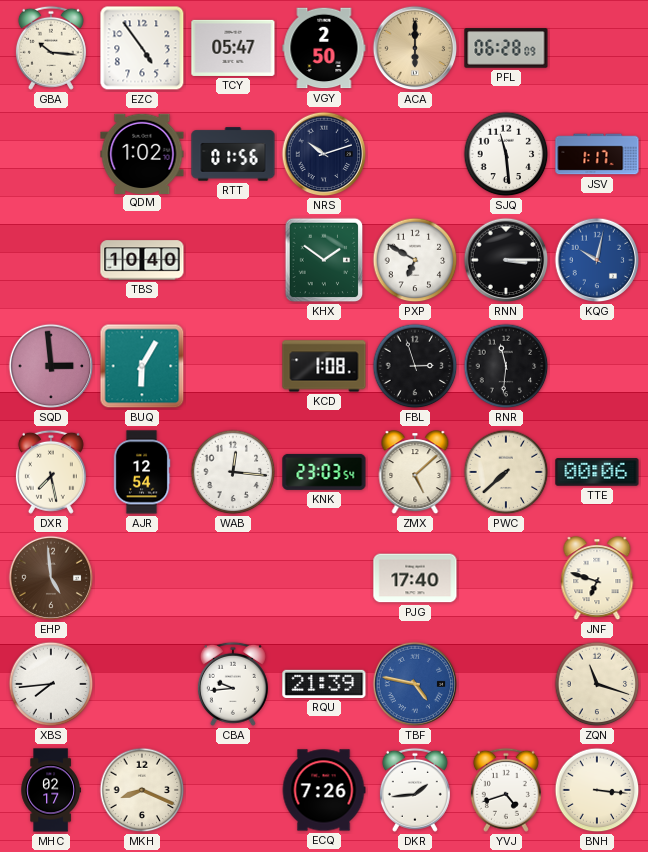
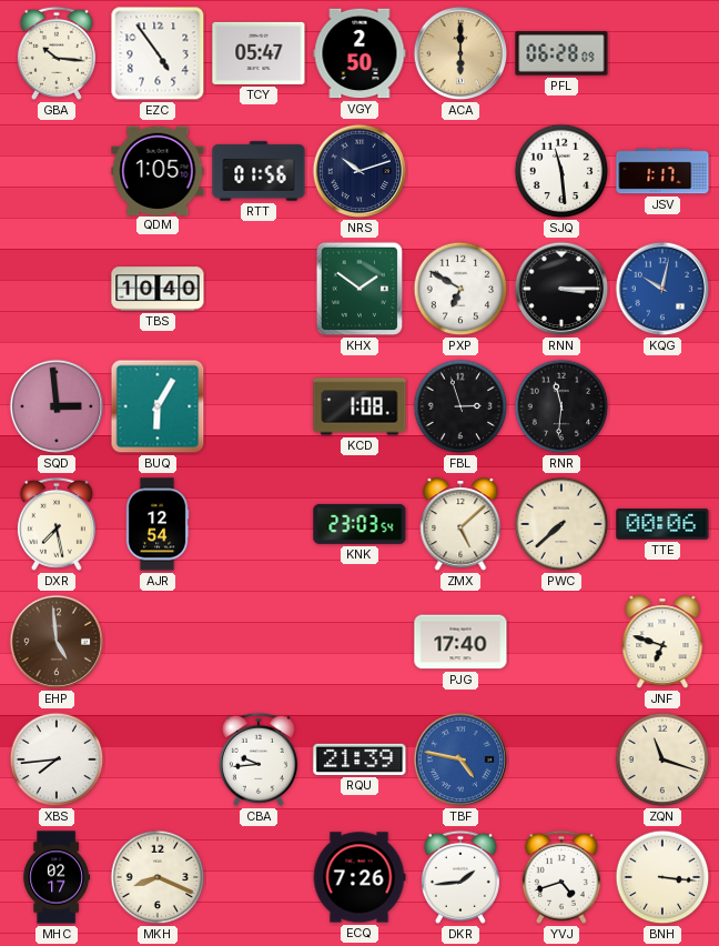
QDM: 1:02 -> 1:05 (158, 170)
WAB: 12:16 -> none (233, 472)
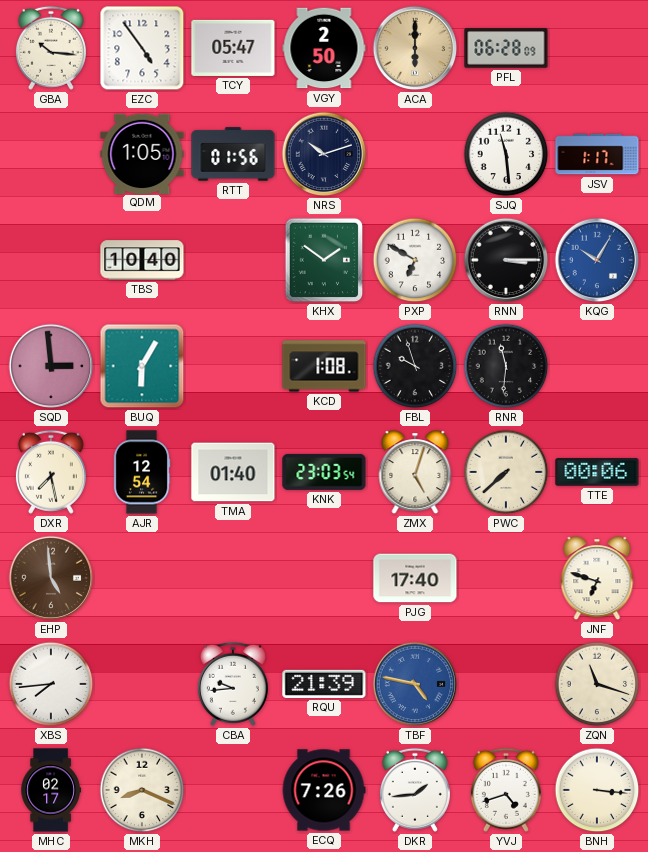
KQG: 10:02 -> 10:05 (597, 260)
FBL: 2:57 -> 9:57 (415, 366)
TMA: none -> 01:40 (233, 472)
ZMX: 5:08 -> 5:03 (415, 473)
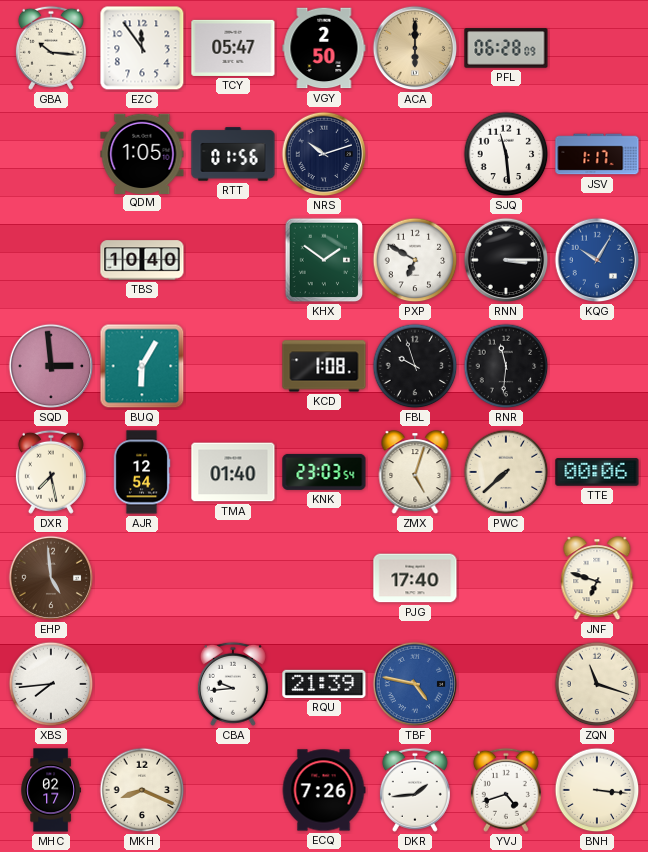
EZC: 4:54 -> 11:54 (142, 48)
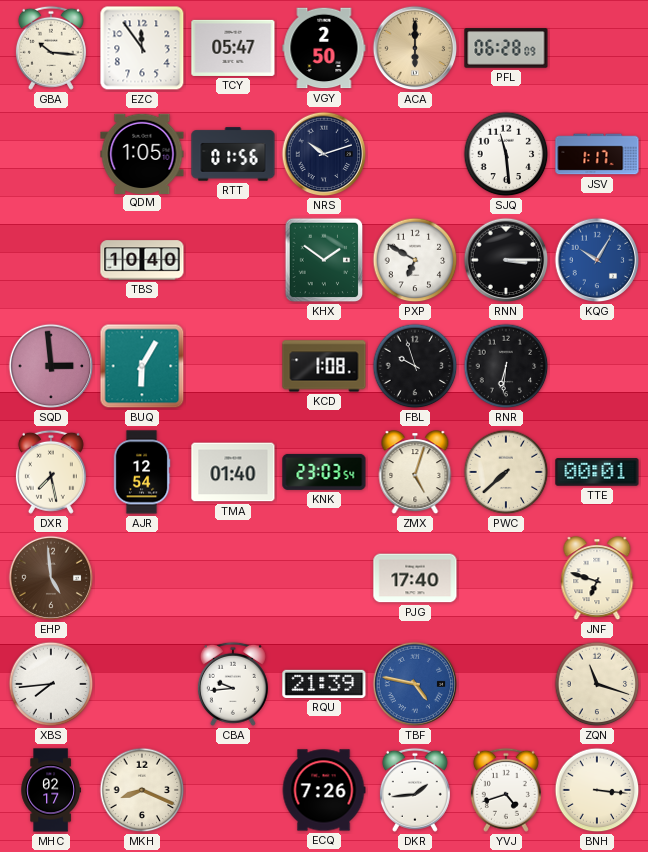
RNR: 11:31 -> 6:31 (506, 366)
TTE: 00:06 -> 00:01 (597, 472)
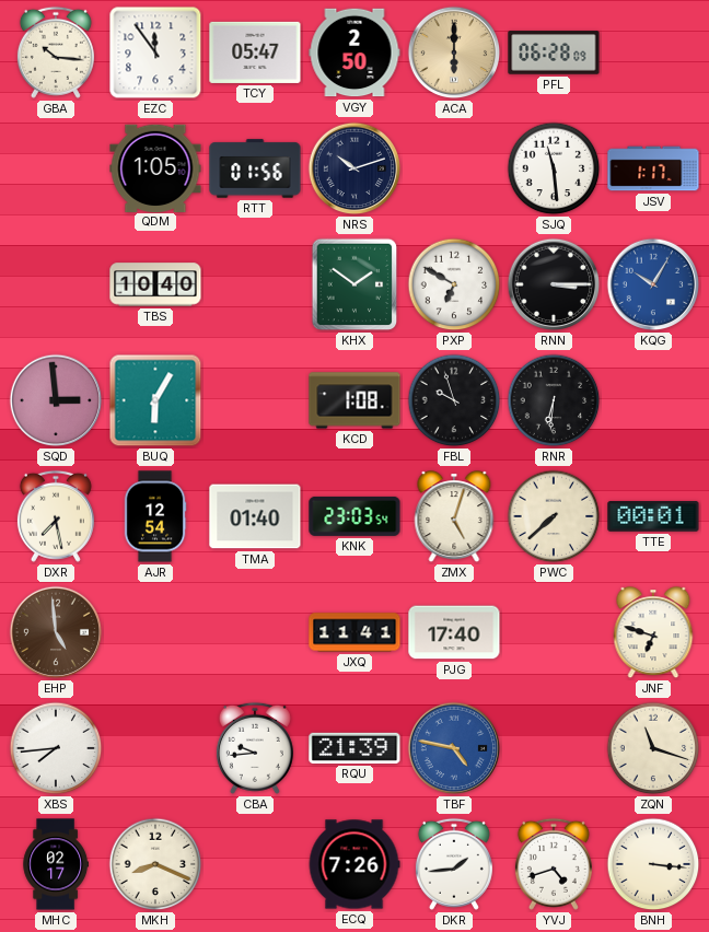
JXQ: none -> 11:41 (354, 632)
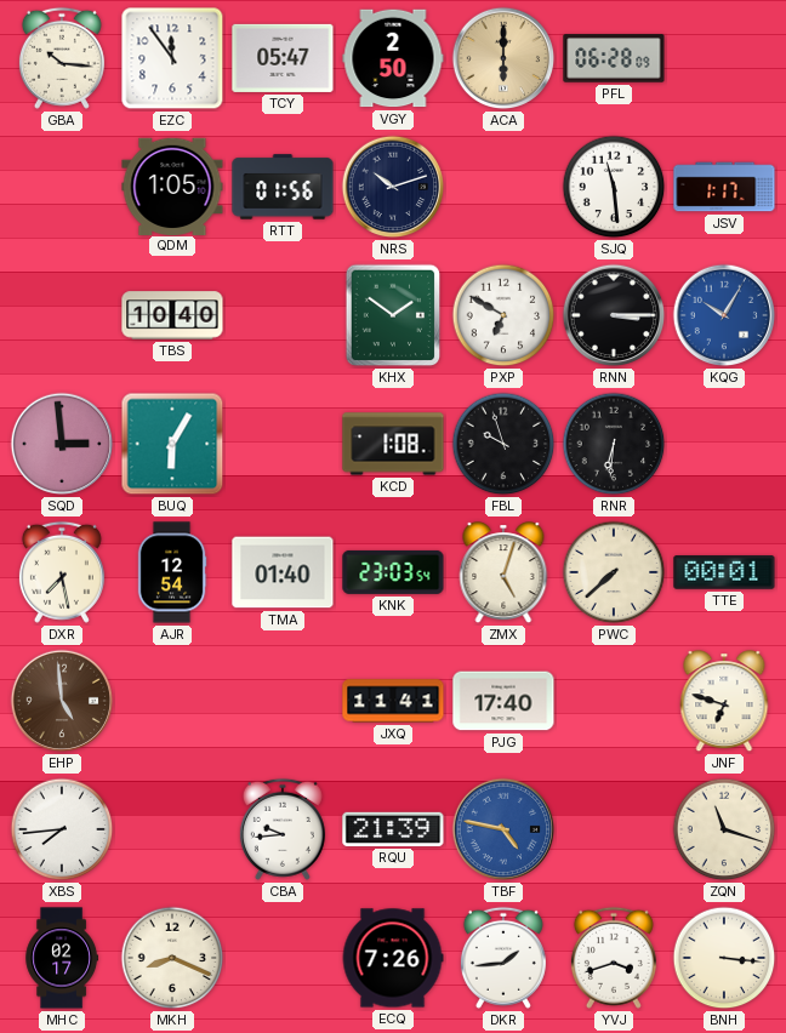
YVJ: 4:42 -> 3:42 (614, 958)
